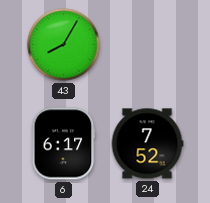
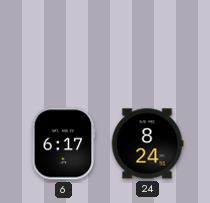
43: 8:05 -> none (64, 45)
24: 7:52 -> 8:24 (147, 144)
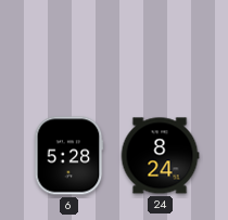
6: 6:17 -> 5:28 (68, 156)
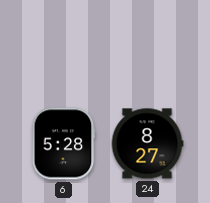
24: 8:24 -> 8:27 (147, 144)
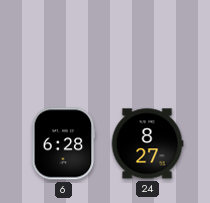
6: 5:28 -> 6:28 (63, 144)
